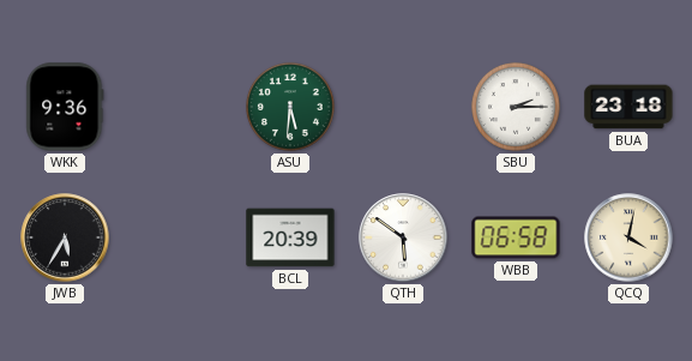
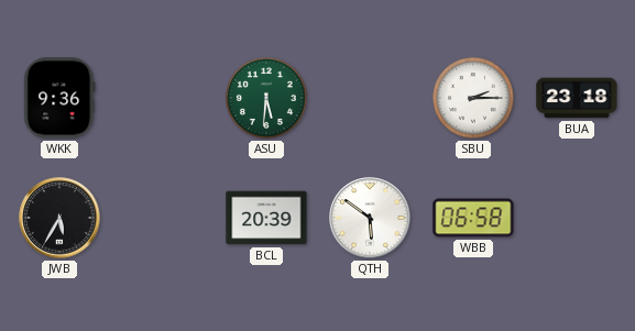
QCQ: 4:02 -> none (628, 237)
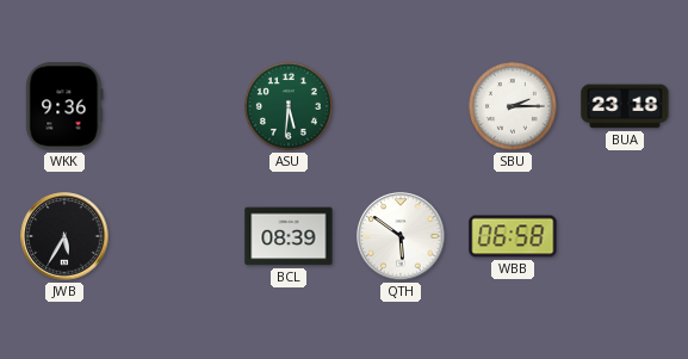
BCL: 20:39 -> 08:39 (289, 236)
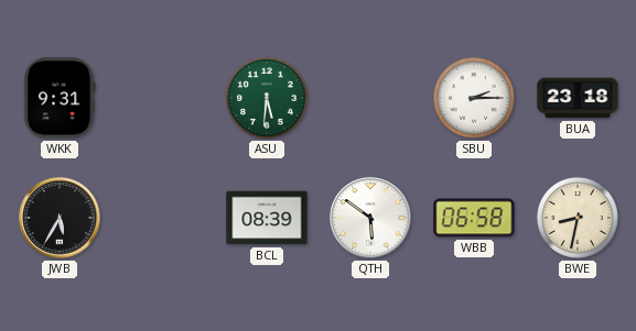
WKK: 9:36 -> 9:31 (60, 98)
BWE: none -> 8:32 (578, 218)
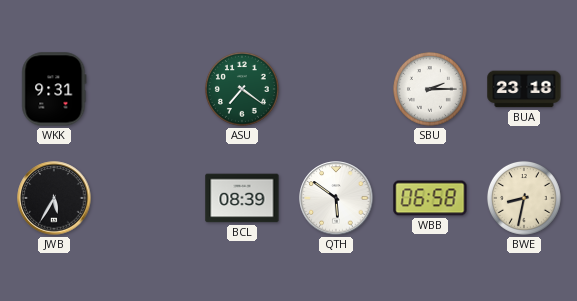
ASU: 5:31 -> 7:21 (242, 89)
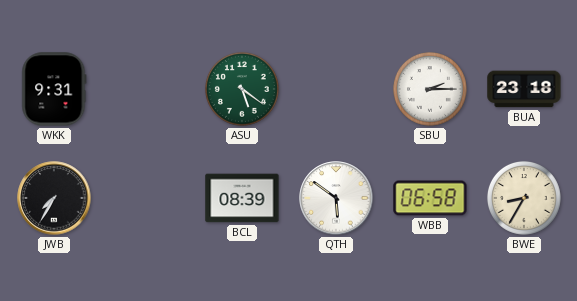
ASU: 7:21 -> 5:21 (242, 89)
JWB: 5:35 -> 7:35 (54, 198)
BWE: 8:32 -> 8:35 (524, 198)
